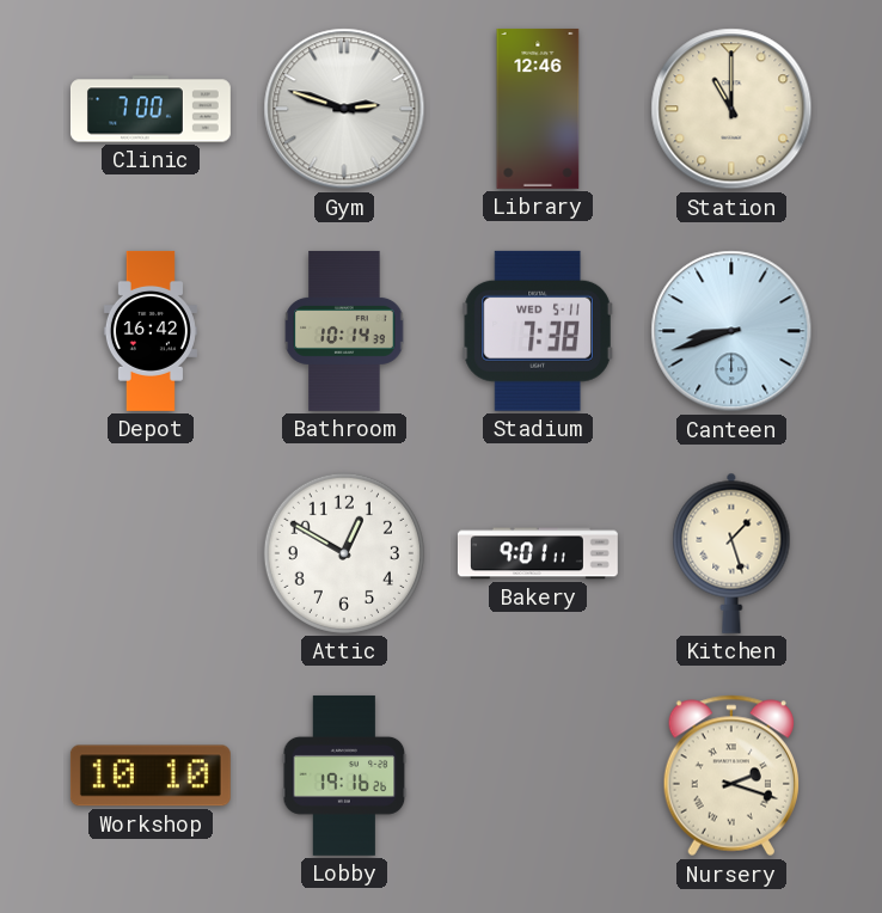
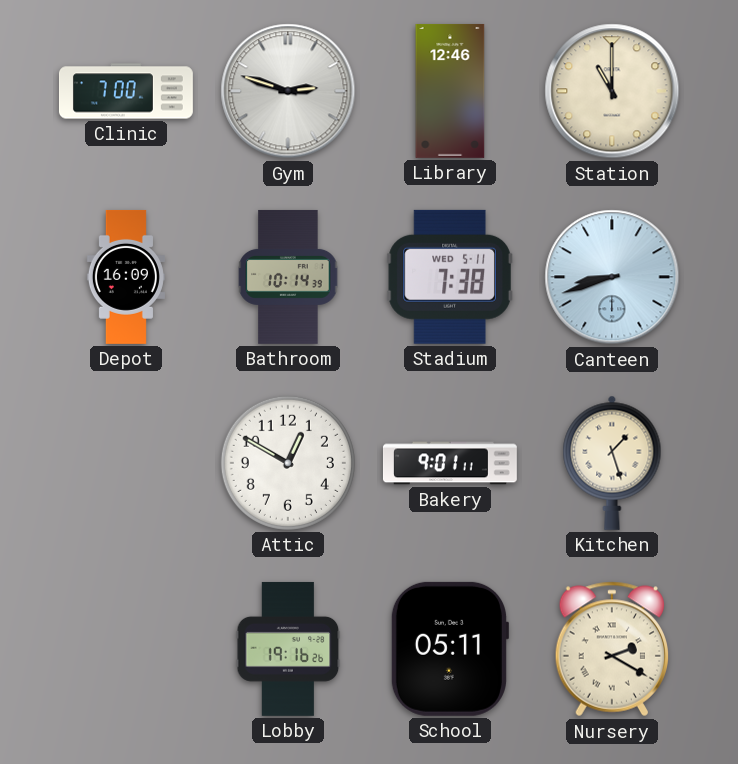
Depot: 16:42 -> 16:09 (126, 277)
Workshop: 10:10 -> none (151, 776)
School: none -> 05:11 (449, 649)
Nursery: 2:18 -> 2:20 (611, 649)
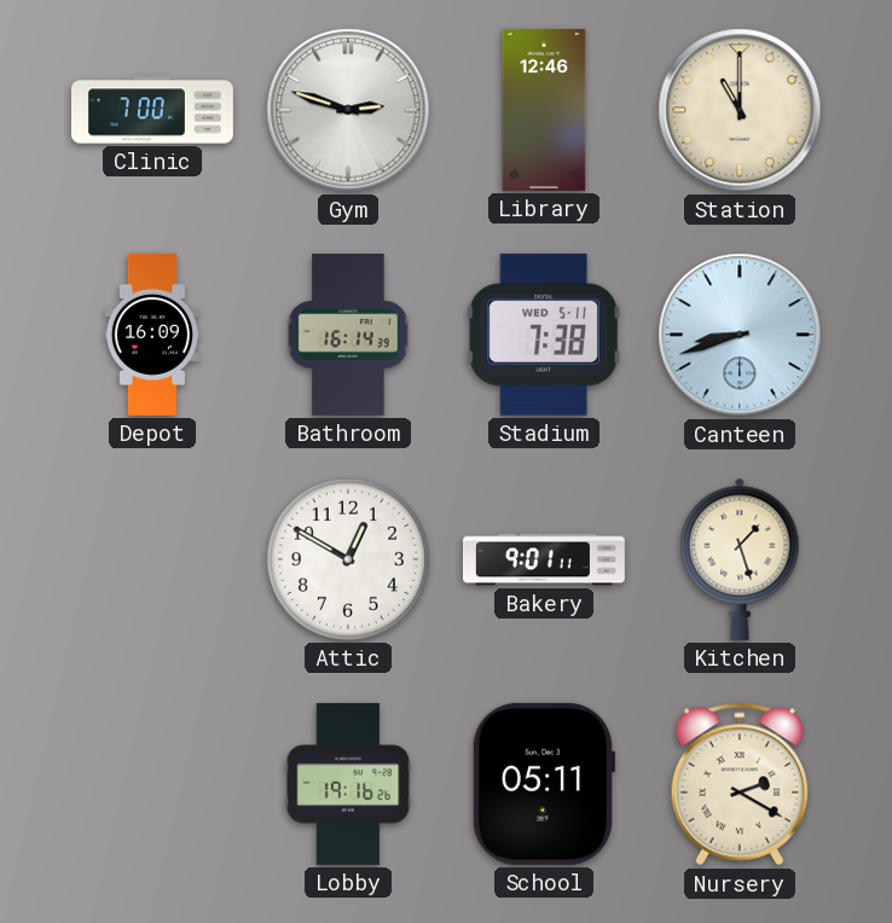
Bathroom: 10:14 -> 16:14 (348, 335)
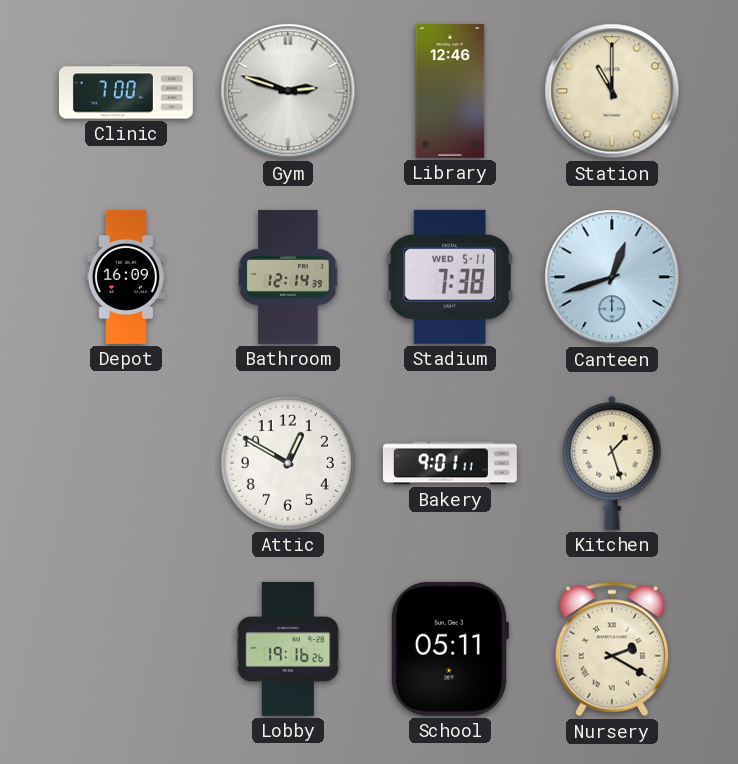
Bathroom: 16:14 -> 12:14 (288, 277)
Canteen: 8:42 -> 12:42 (612, 277)
